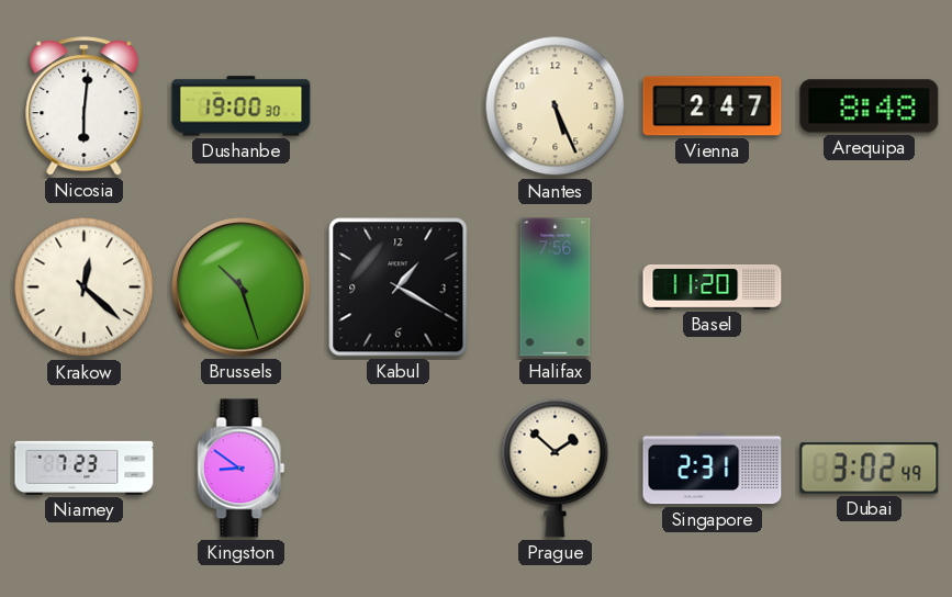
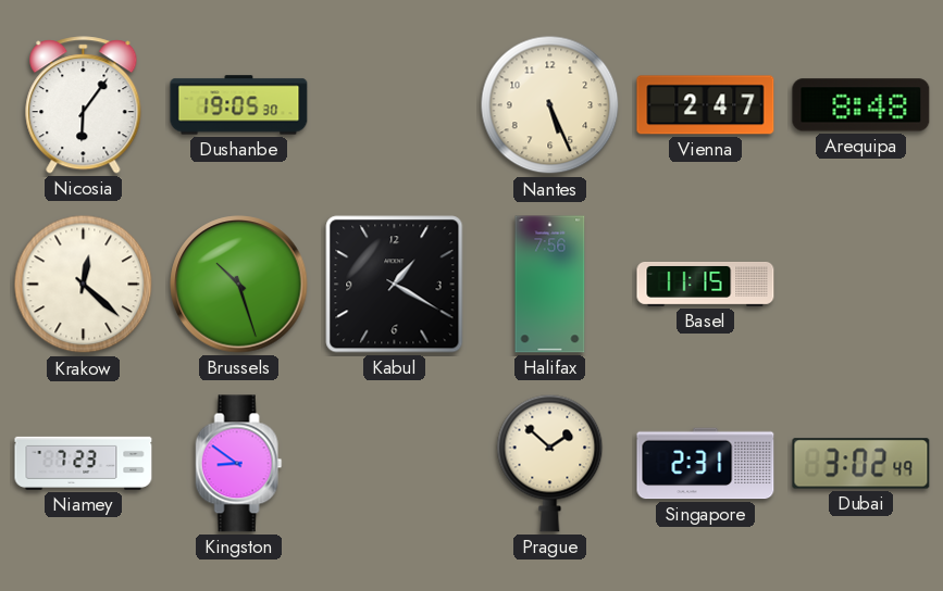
Nicosia: 6:01 -> 6:06 (84, 105)
Dushanbe: 19:00 -> 19:05 (239, 105)
Basel: 11:20 -> 11:15 (706, 285)
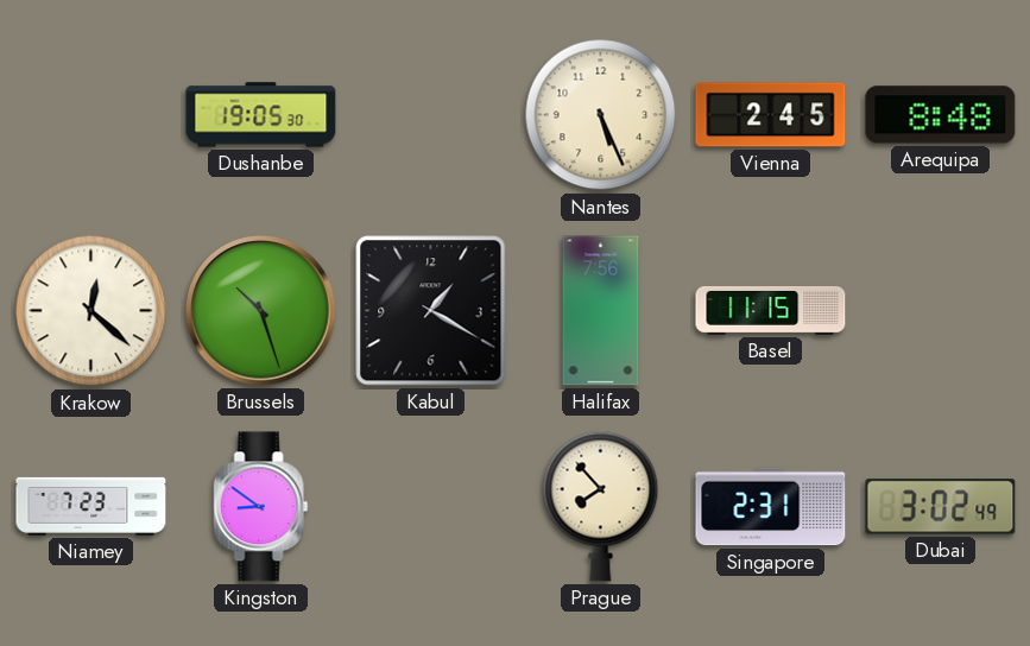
Nicosia: 6:06 -> none (84, 105)
Vienna: 2:47 -> 2:45 (771, 115)
Prague: 1:52 -> 7:53 (601, 506)
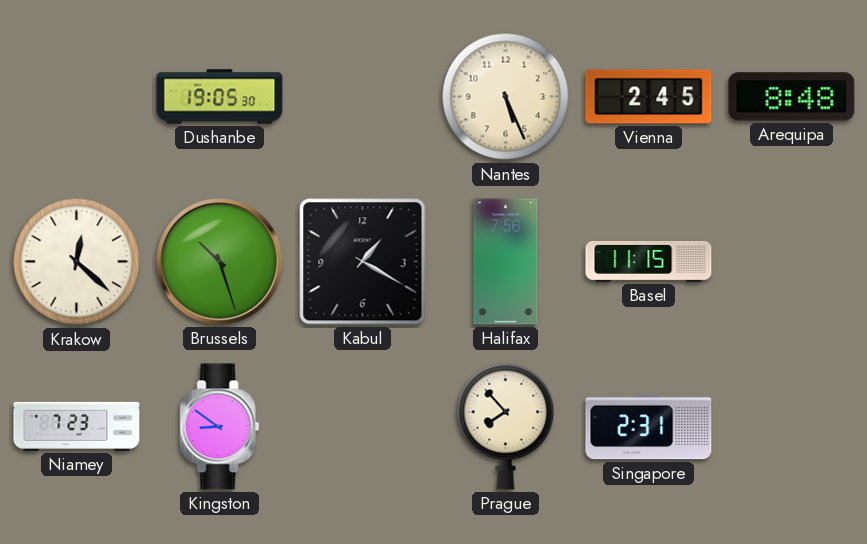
Dubai: 3:02 -> none (941, 507)
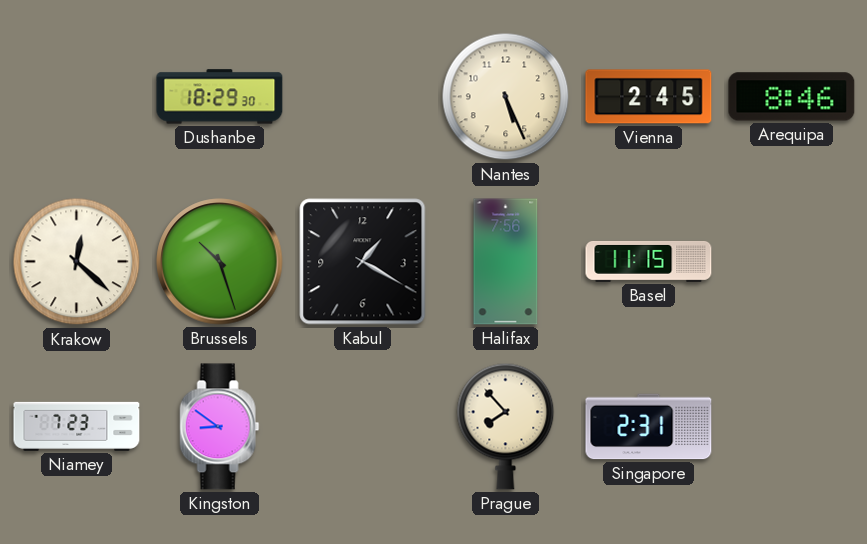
Dushanbe: 19:05 -> 18:29 (220, 97)
Arequipa: 8:48 -> 8:46 (792, 97)
